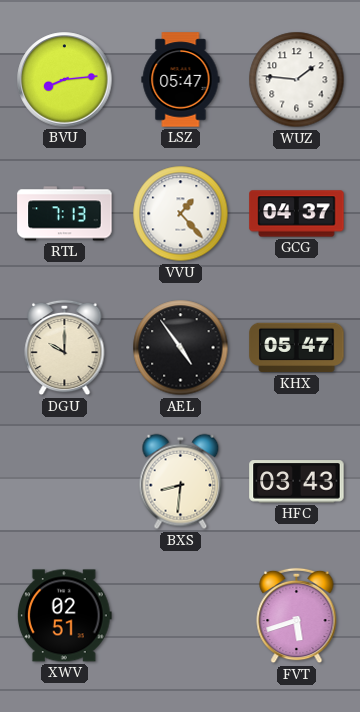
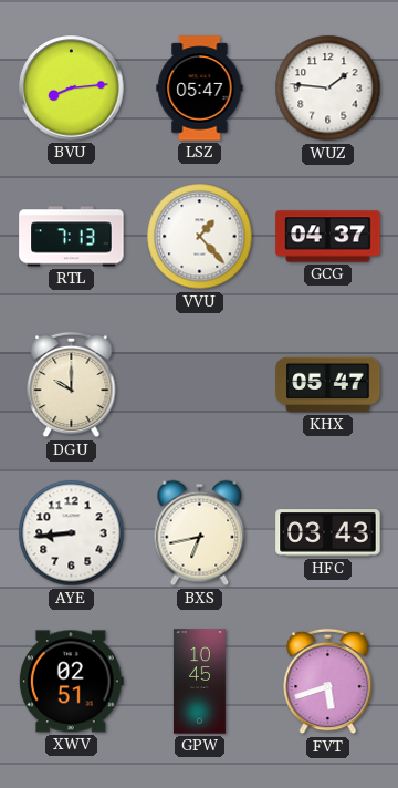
AEL: 4:54 -> none (181, 348)
AYE: none -> 8:44 (72, 533)
BXS: 8:31 -> 6:43 (200, 533)
GPW: none -> 10:45 (199, 682)
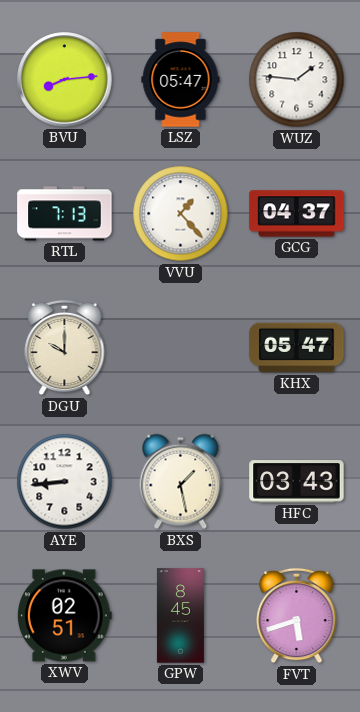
BXS: 6:43 -> 1:28 (181, 482)
GPW: 10:45 -> 8:45 (180, 616)
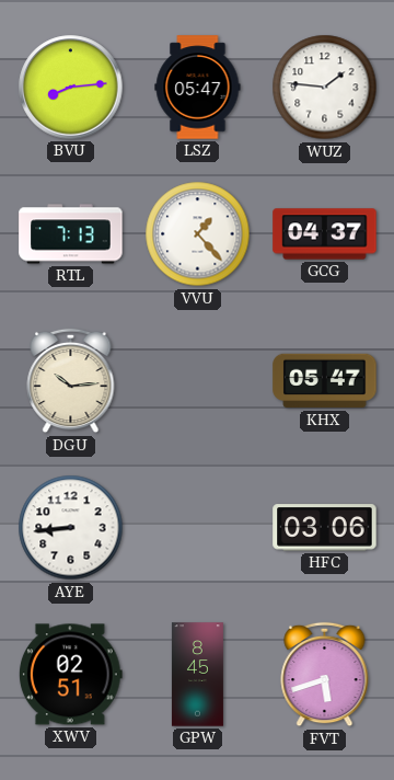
DGU: 10:00 -> 10:14 (71, 381)
BXS: 1:28 -> none (181, 482)
HFC: 03:43 -> 03:06 (325, 528)
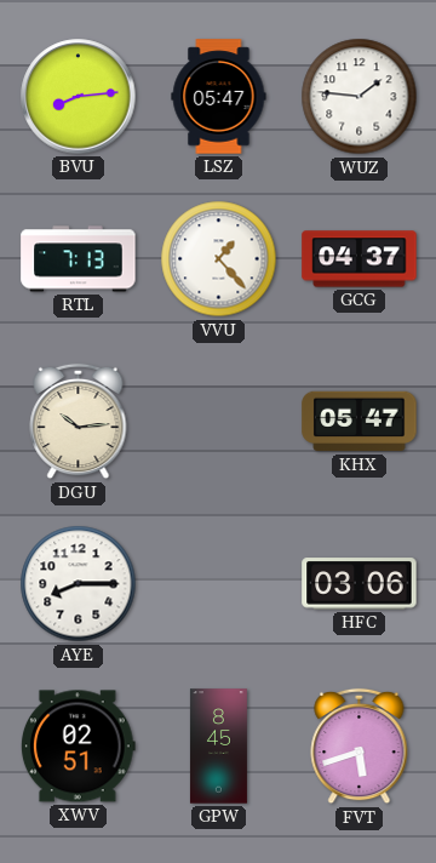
AYE: 8:44 -> 8:15 (79, 584)
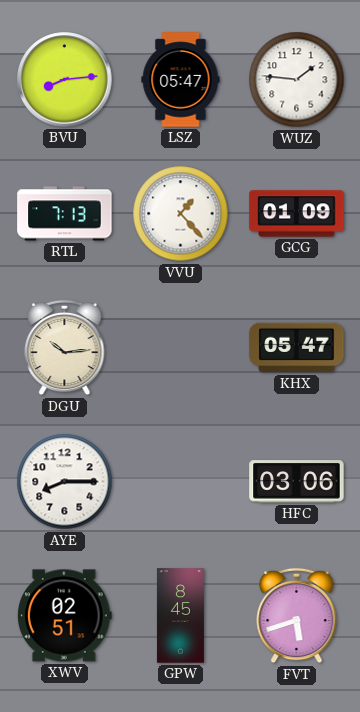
GCG: 04:37 -> 01:09 (297, 214)
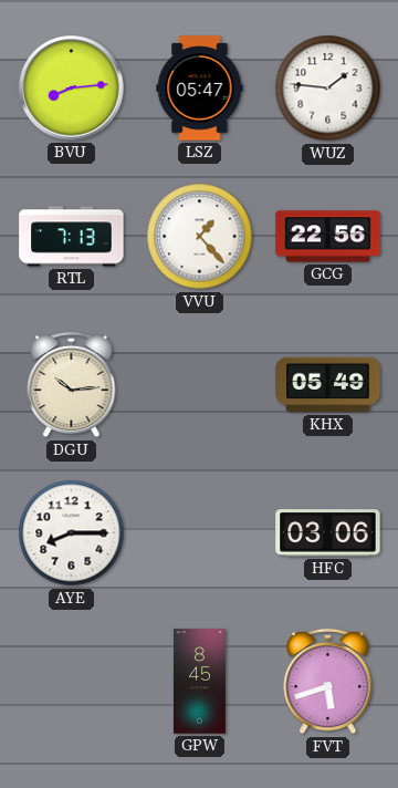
GCG: 01:09 -> 22:56 (328, 237)
KHX: 05:47 -> 05:49 (328, 385)
XWV: 02:51 -> none (64, 616)
